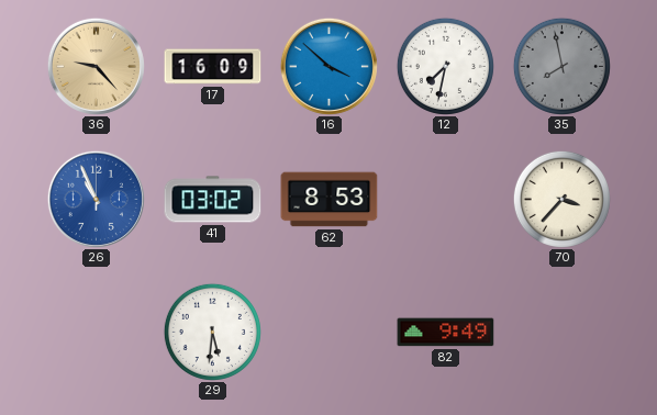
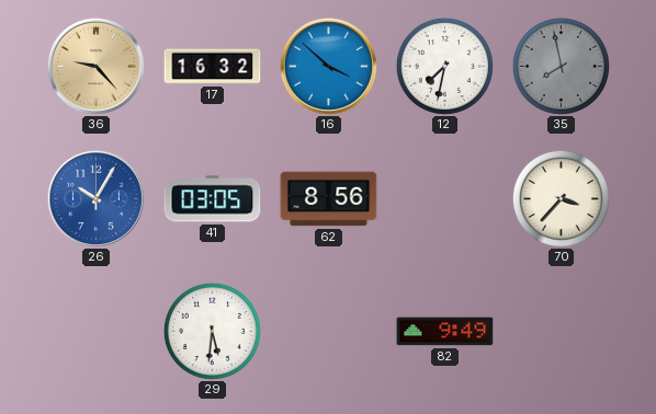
17: 16:09 -> 16:32 (213, 67)
26: 10:56 -> 10:05 (95, 198)
41: 03:02 -> 03:05 (213, 199)
62: 8:53 -> 8:56 (329, 199)
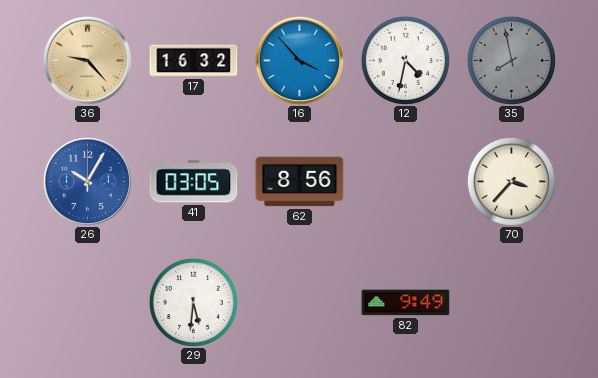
16: 3:52 -> 3:53 (299, 60)
12: 7:32 -> 4:32 (405, 60)
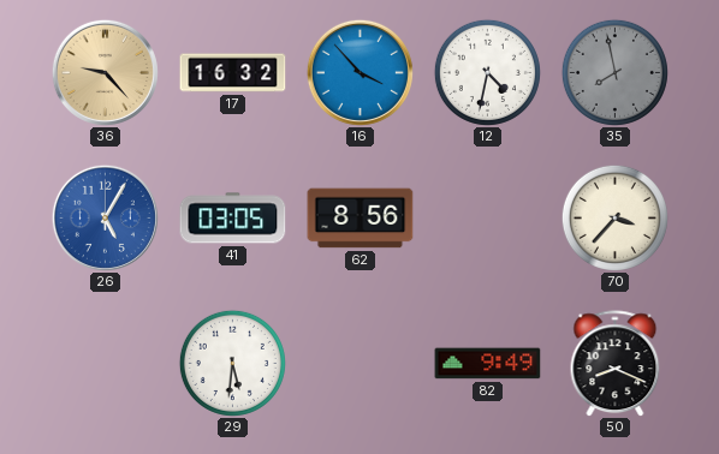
26: 10:05 -> 5:05 (105, 217)
50: none -> 8:19 (616, 364)
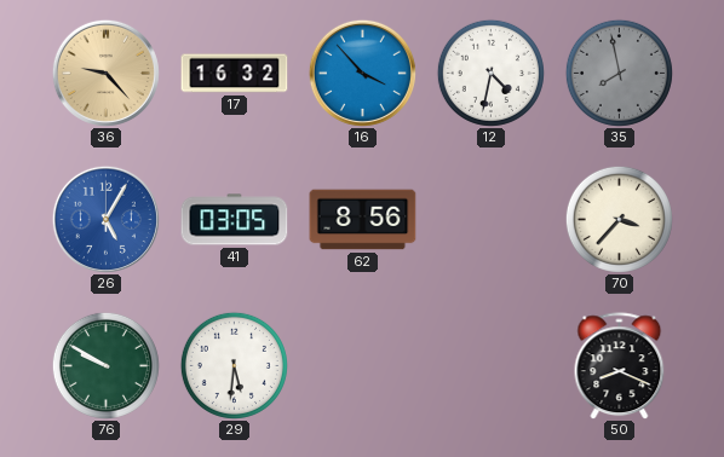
76: none -> 9:50 (105, 365)
82: 9:49 -> none (488, 364)
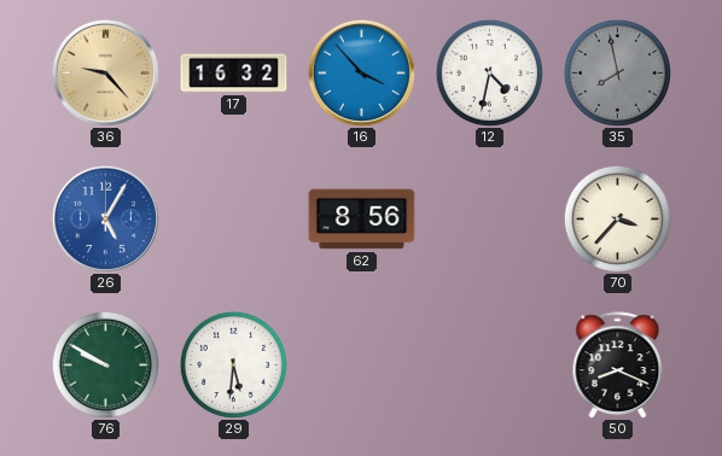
41: 03:05 -> none (235, 220)
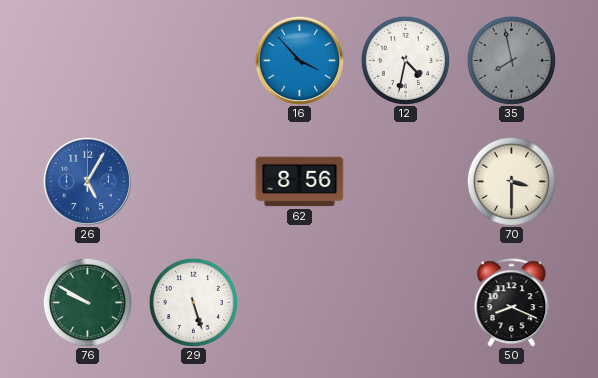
36: 9:23 -> none (105, 72)
17: 16:32 -> none (234, 74)
70: 3:37 -> 3:30 (511, 181)
29: 5:31 -> 5:27 (193, 302)
